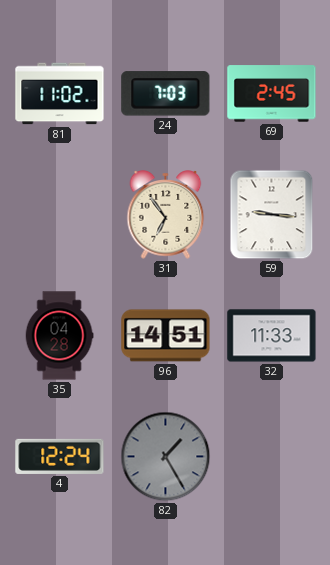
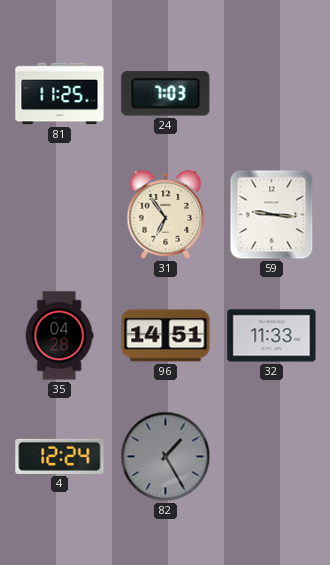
81: 11:02 -> 11:25 (60, 94)
69: 2:45 -> none (272, 94)
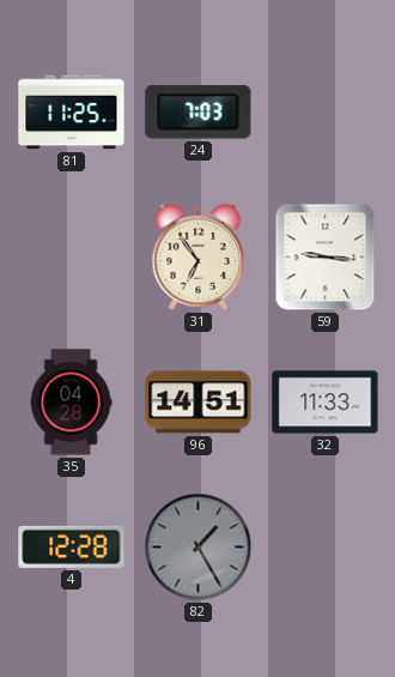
4: 12:24 -> 12:28 (72, 546)
